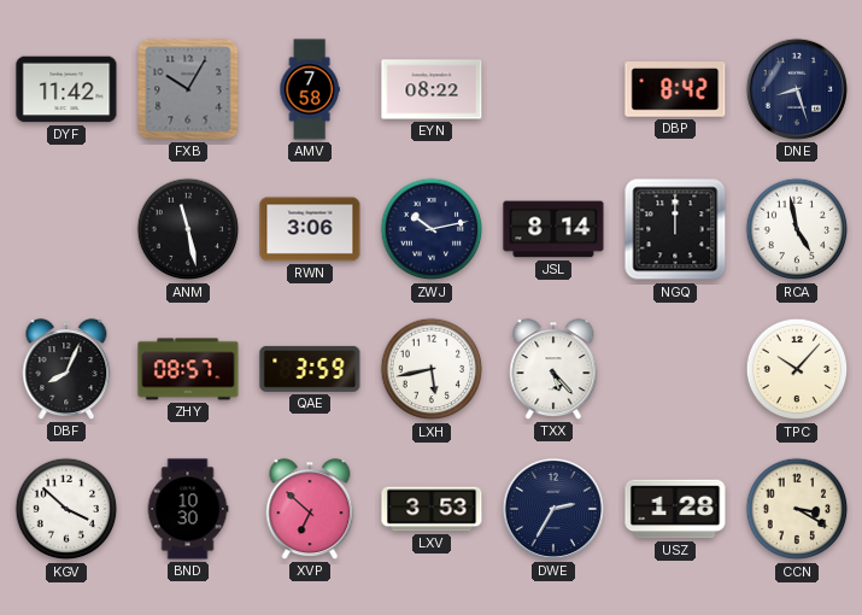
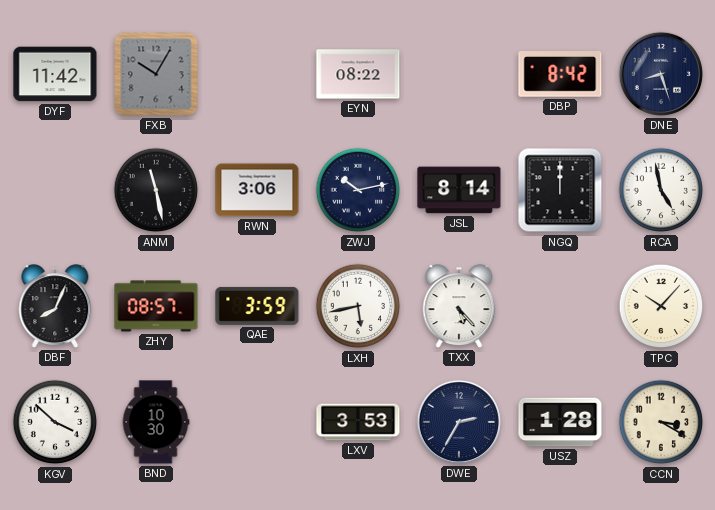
AMV: 7:58 -> none (310, 89)
XVP: 6:52 -> none (310, 509)
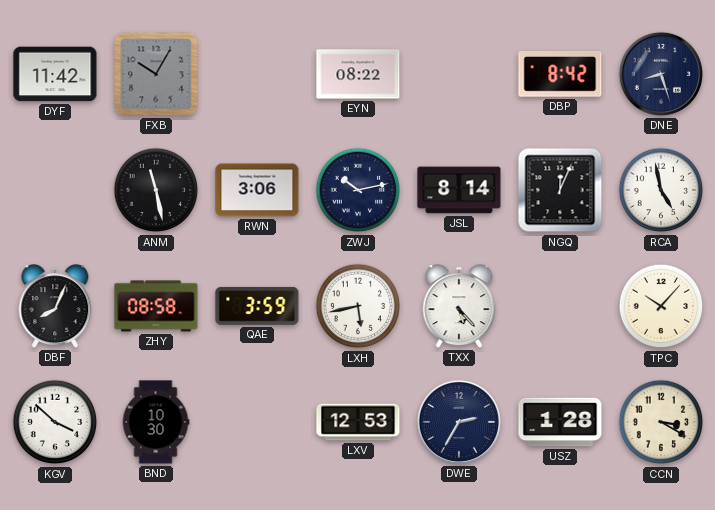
NGQ: 12:00 -> 12:04 (560, 190)
ZHY: 08:57 -> 08:58 (156, 306)
LXV: 3:53 -> 12:53 (358, 422)
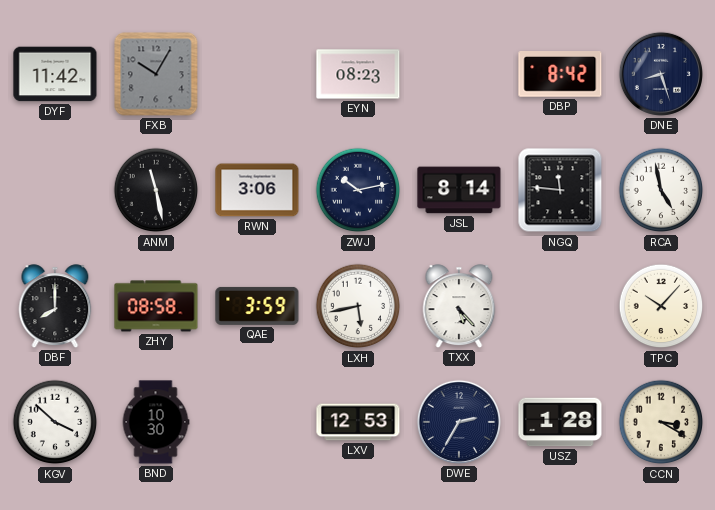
EYN: 08:22 -> 08:23 (358, 74)
NGQ: 12:04 -> 11:46 (560, 190)
DBF: 8:04 -> 8:00 (55, 306)
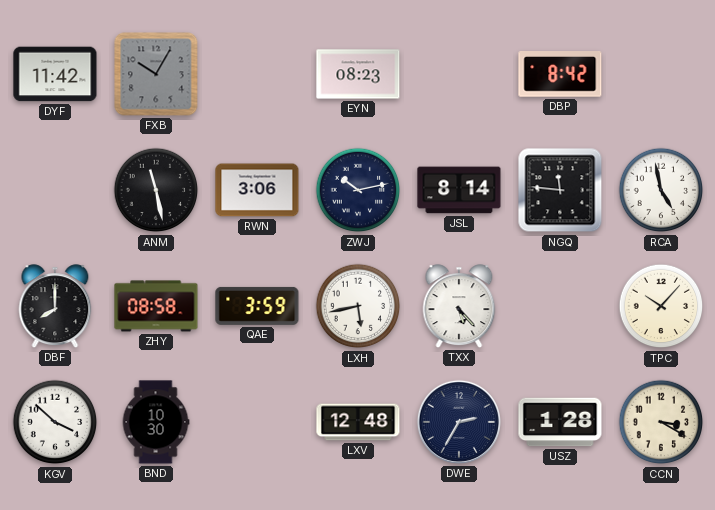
DNE: 8:27 -> none (661, 74)
LXV: 12:53 -> 12:48 (358, 422)
